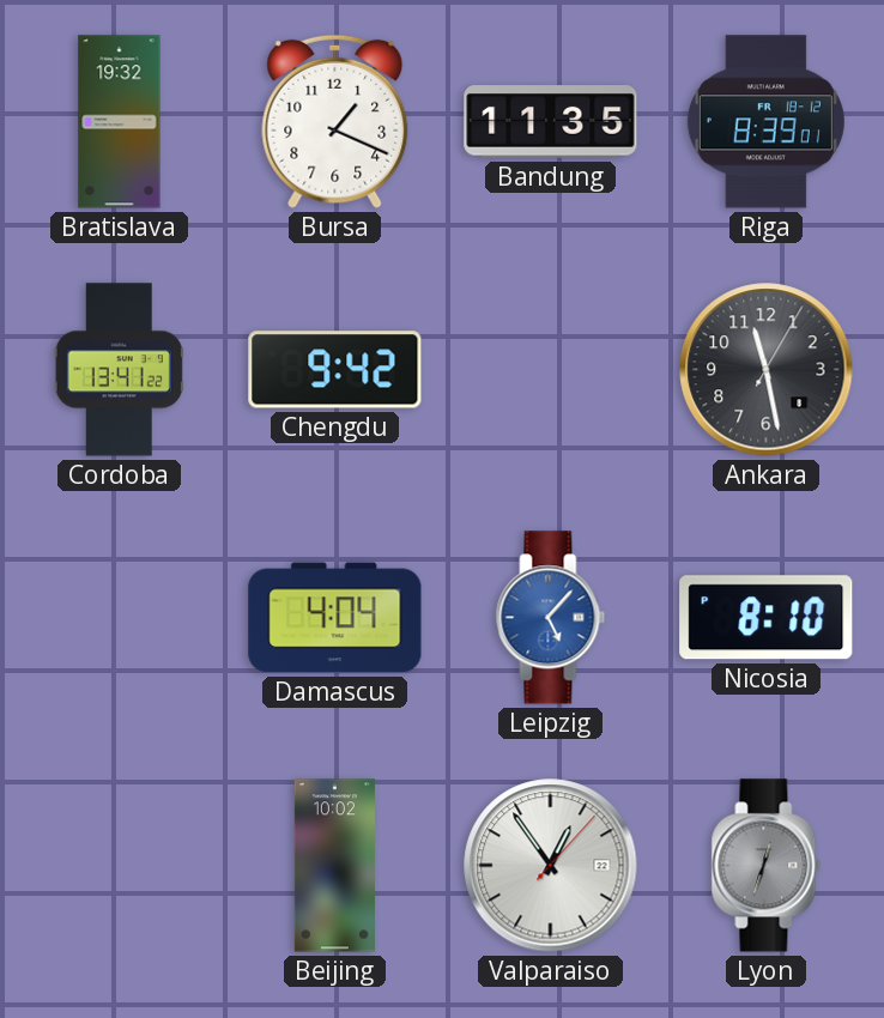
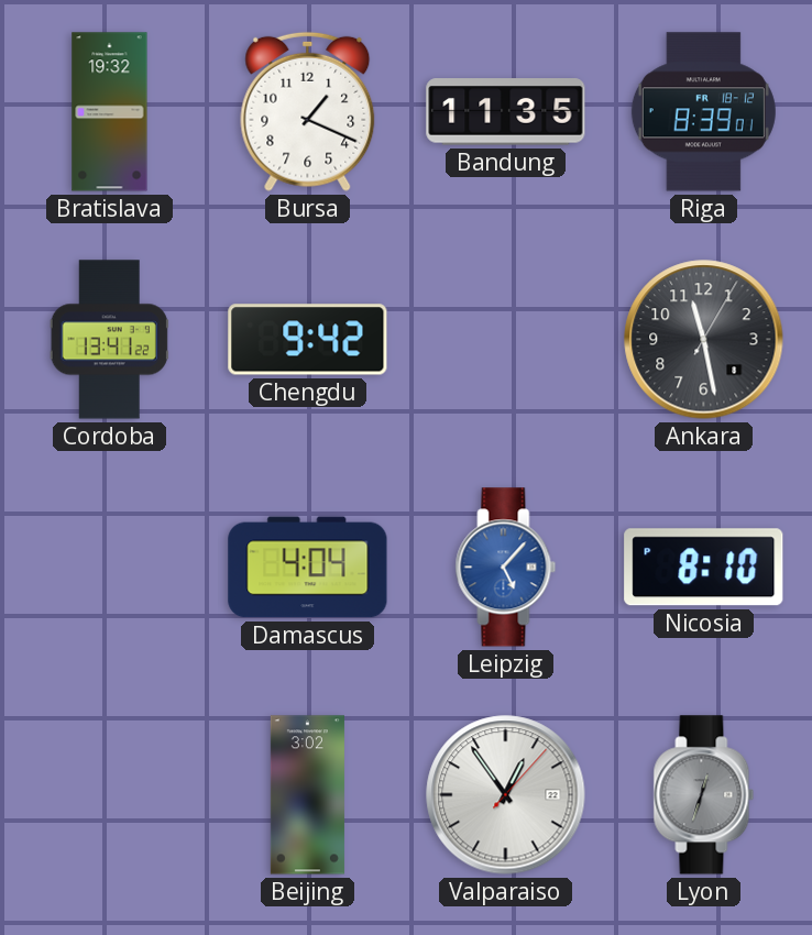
Beijing: 10:02 -> 3:02 (307, 795)
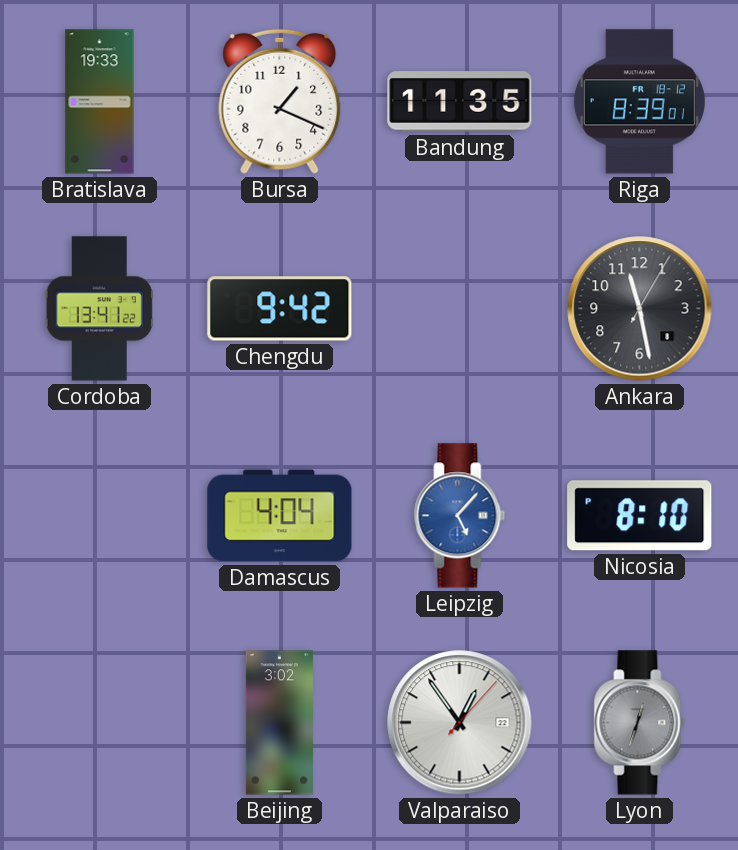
Bratislava: 19:32 -> 19:33 (100, 102)
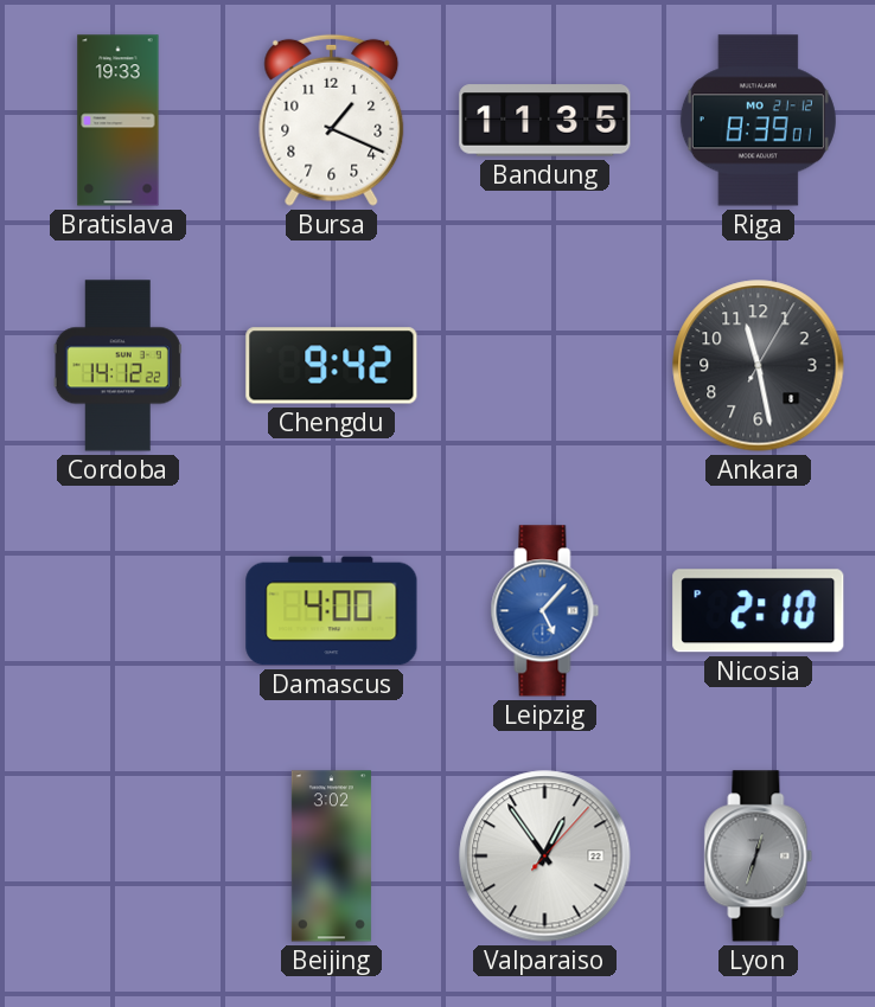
Riga date: FR 18-12 -> MO 21-12 (758, 121)
Cordoba: 13:41 -> 14:12 (117, 366)
Damascus: 4:04 -> 4:00 (332, 611)
Nicosia: 8:10 -> 2:10 (759, 611)
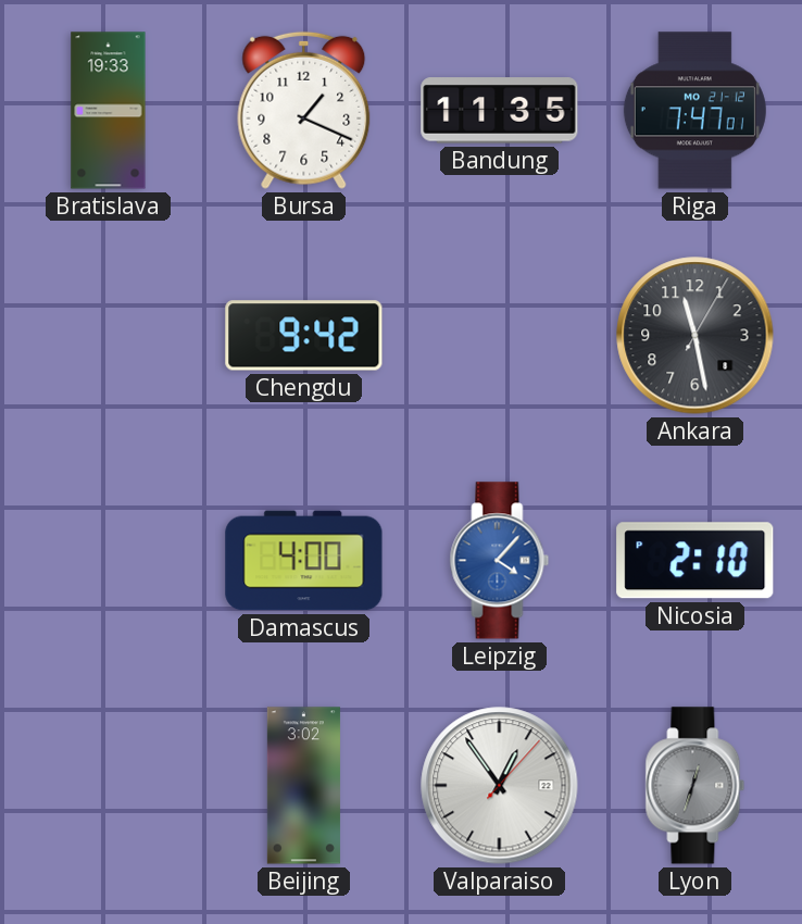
Riga: 8:39 -> 7:47 (694, 111)
Cordoba: 14:12 -> none (117, 366)
Leipzig: 5:07 -> 4:07 (500, 561)
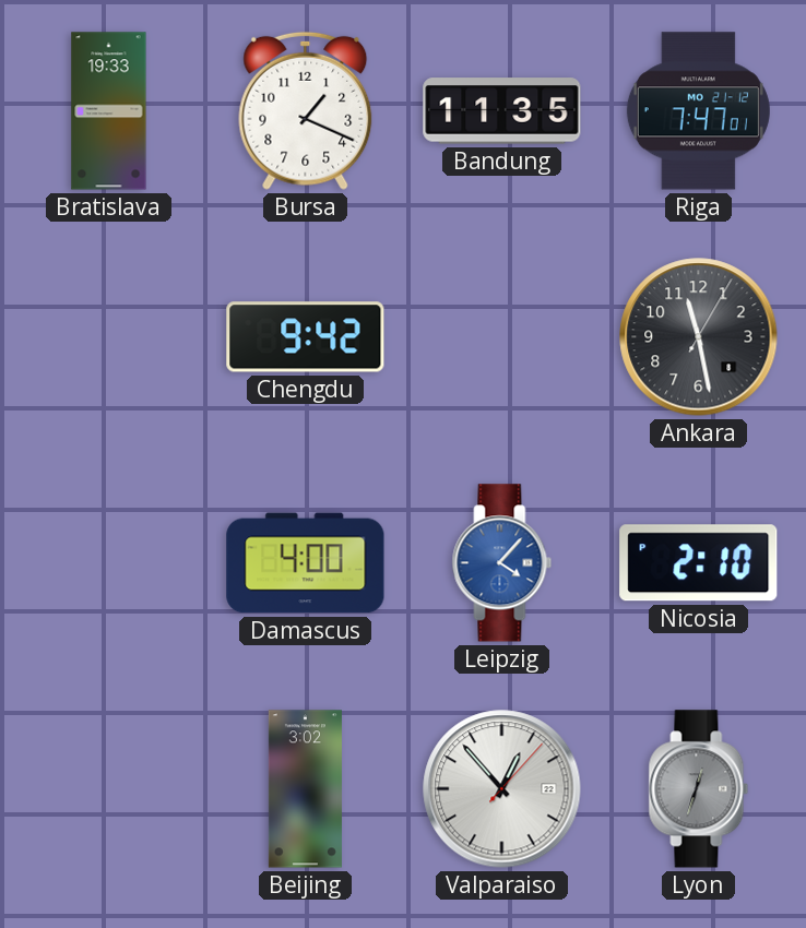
Valparaiso: 12:54 -> 12:53 (502, 789)
